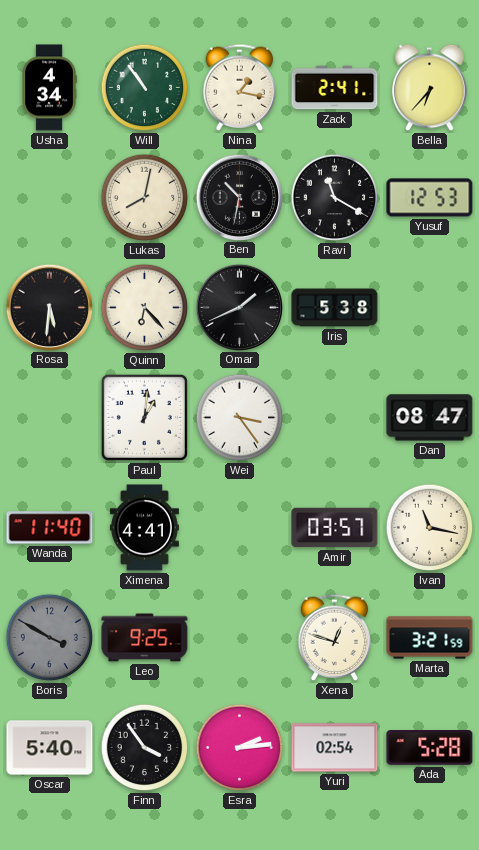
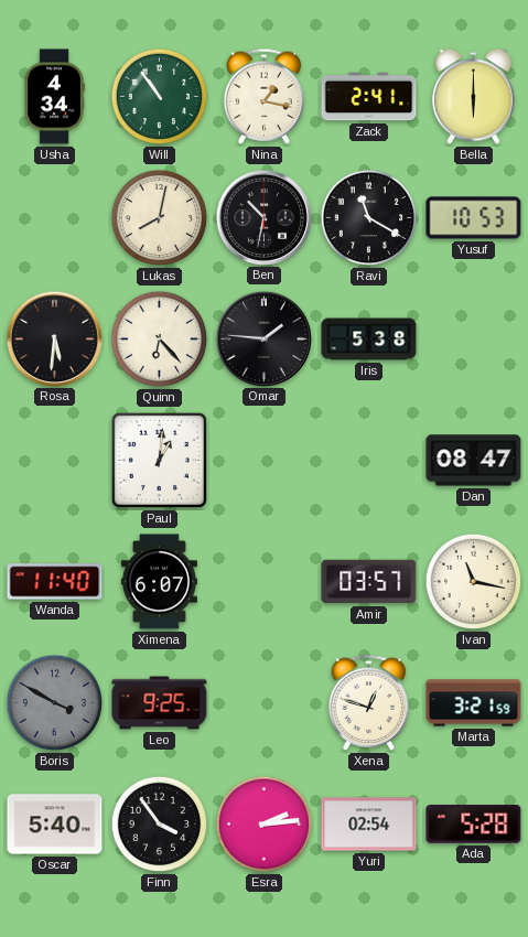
Bella: 6:37 -> 6:00 (474, 97)
Yusuf: 12:53 -> 10:53 (474, 218)
Omar: 1:41 -> 1:46 (263, 338)
Wei: 3:24 -> none (240, 418)
Ximena: 4:41 -> 6:07 (159, 582)
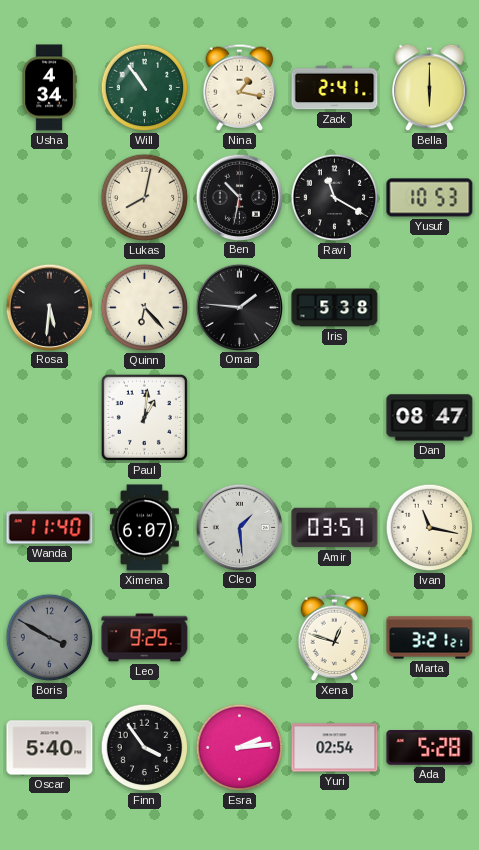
Cleo: none -> 1:29 (239, 527)
Marta: 3:21:59 -> 3:21:21 (430, 638)
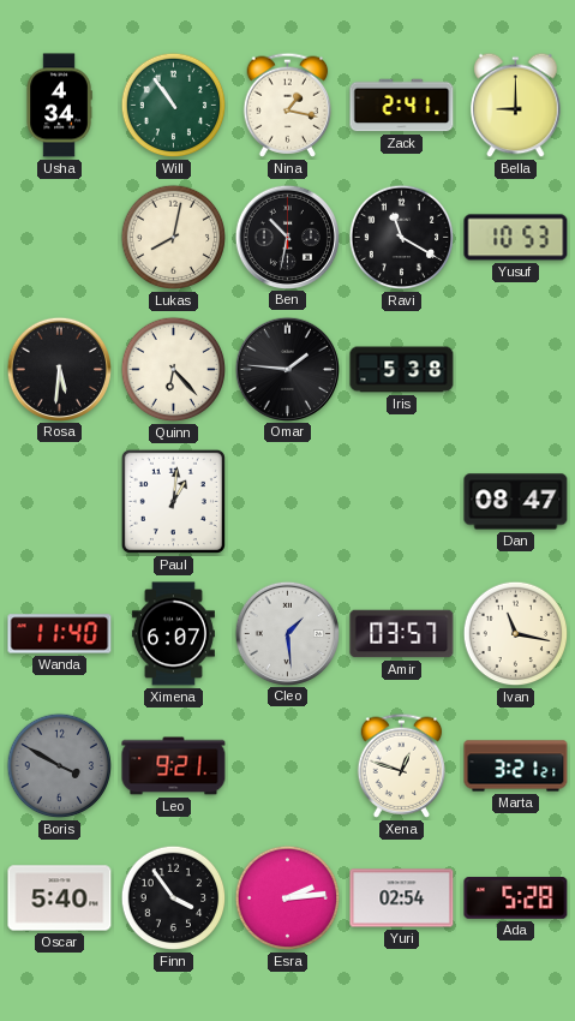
Bella: 6:00 -> 9:00 (516, 106)
Leo: 9:25 -> 9:21 (174, 766)
